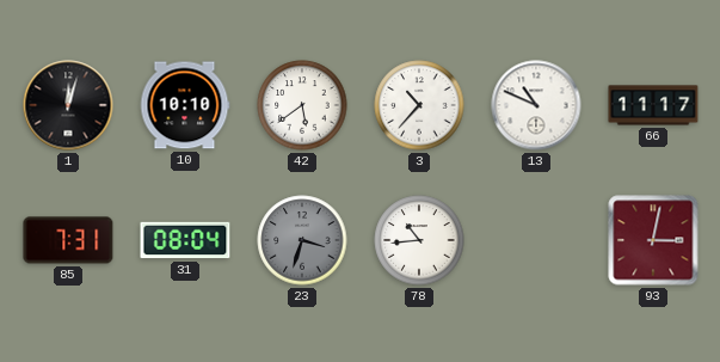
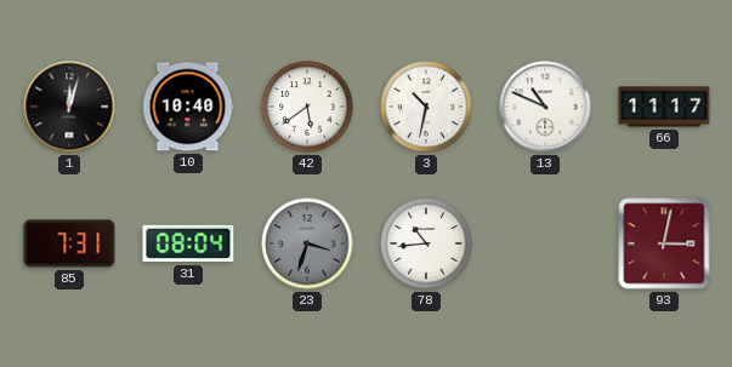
10: 10:10 -> 10:40 (188, 107)
3: 10:37 -> 10:32 (426, 107)
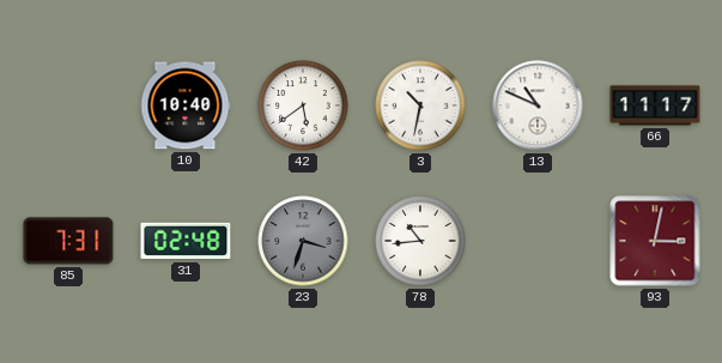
1: 12:03 -> none (69, 107)
31: 08:04 -> 02:48 (186, 241)
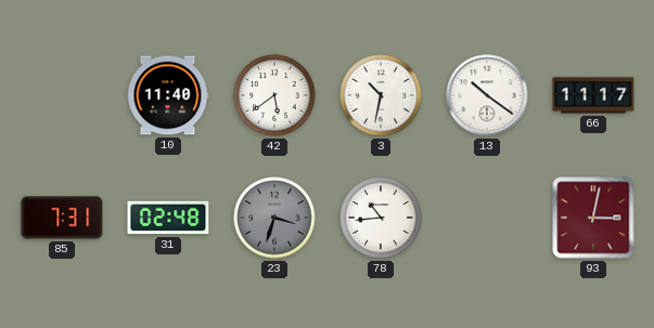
10: 10:40 -> 11:40 (168, 95)
13: 10:49 -> 10:21 (487, 95)
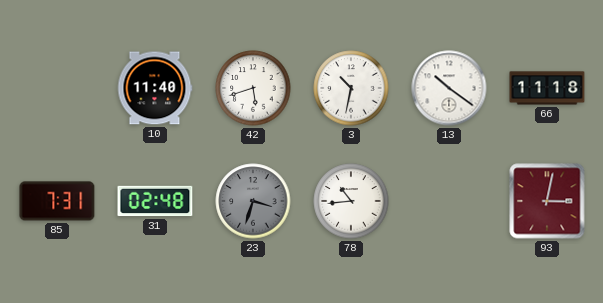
42: 5:39 -> 5:42 (253, 88)
66: 11:17 -> 11:18 (547, 88)
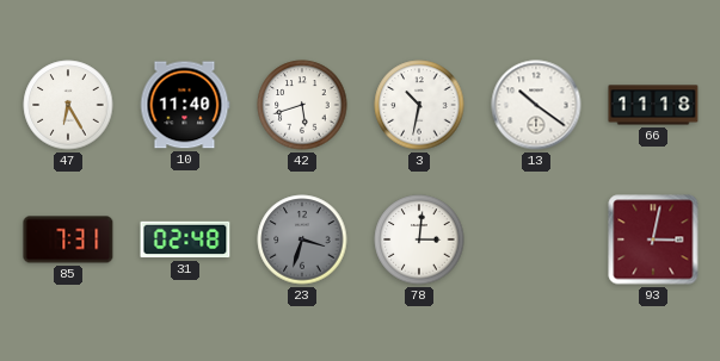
47: none -> 6:25 (68, 105)
78: 10:44 -> 3:01 (419, 239)
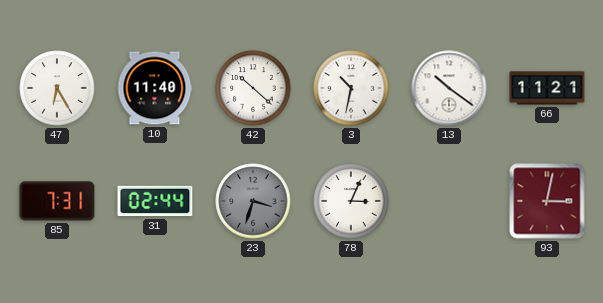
42: 5:42 -> 10:22 (253, 88)
66: 11:18 -> 11:21 (547, 88)
31: 02:48 -> 02:44 (155, 201)
78: 3:01 -> 3:04 (351, 201)
